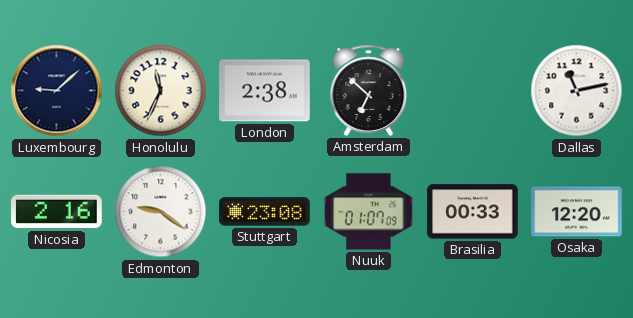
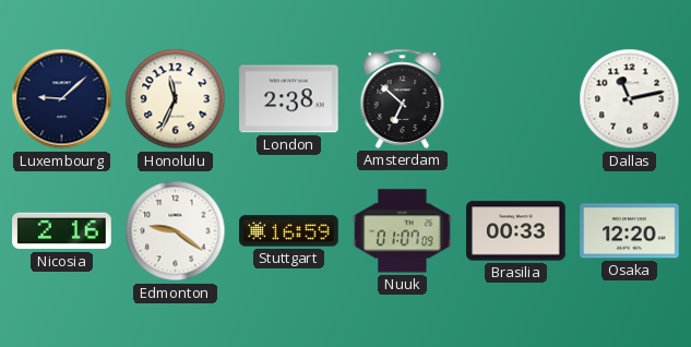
Stuttgart: 23:08 -> 16:59 (289, 231)
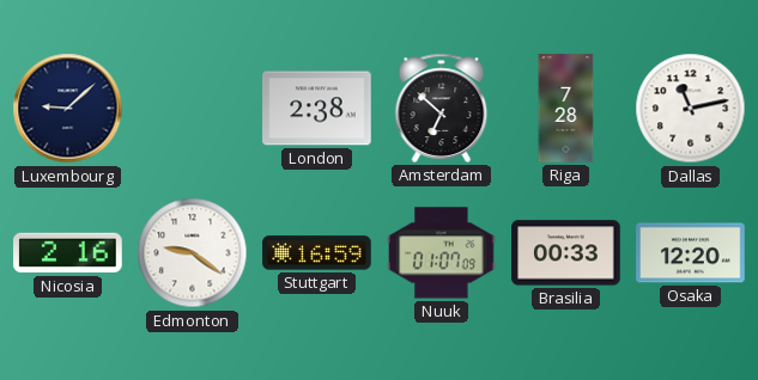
Honolulu: 11:34 -> none (176, 99)
Riga: none -> 7:28 (566, 109)
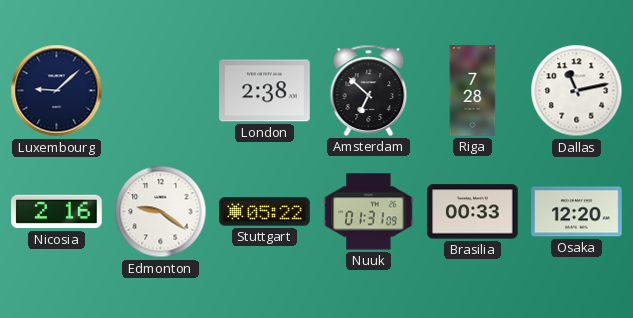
Stuttgart: 16:59 -> 05:22 (265, 212)
Nuuk: 01:07 -> 01:31 (369, 212)
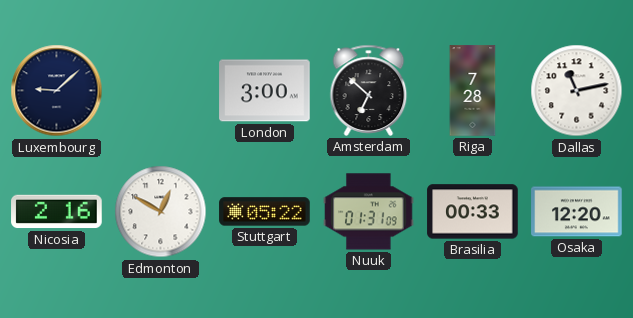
London: 2:38 -> 3:00 (265, 91)
Edmonton: 9:21 -> 12:50 (161, 212)
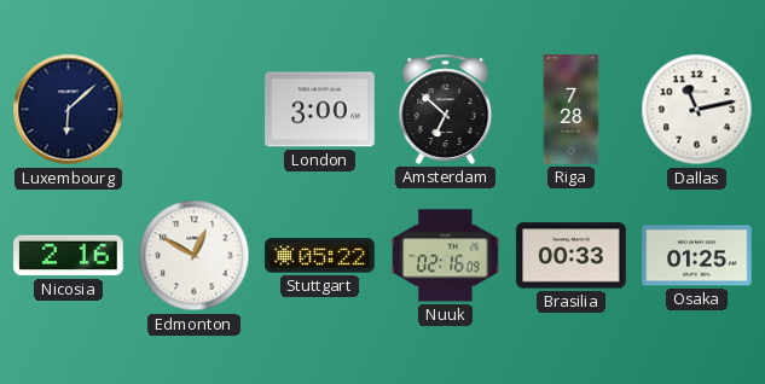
Luxembourg: 9:08 -> 6:08 (69, 110)
Nuuk: 01:31 -> 02:16 (446, 256)
Osaka: 12:20 -> 01:25 (697, 256)
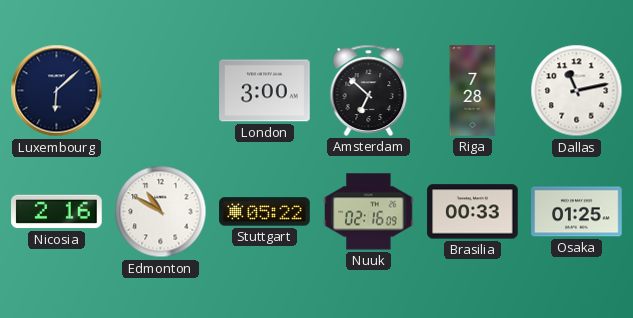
Edmonton: 12:50 -> 10:50 (161, 212)
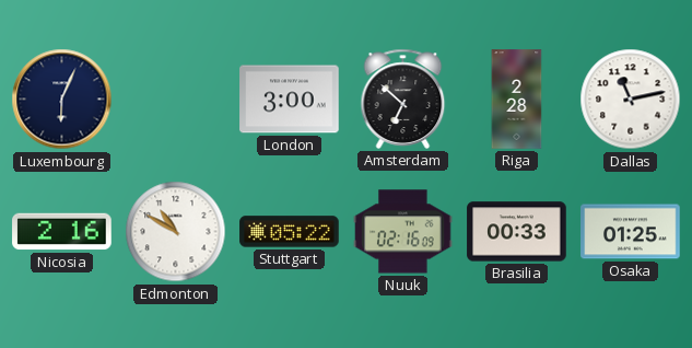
Luxembourg: 6:08 -> 6:04 (62, 100)
Riga: 7:28 -> 2:28 (517, 100)
